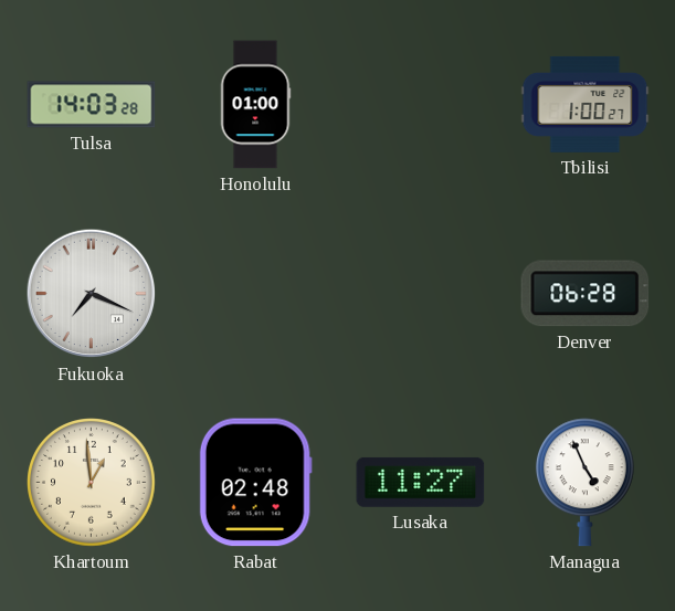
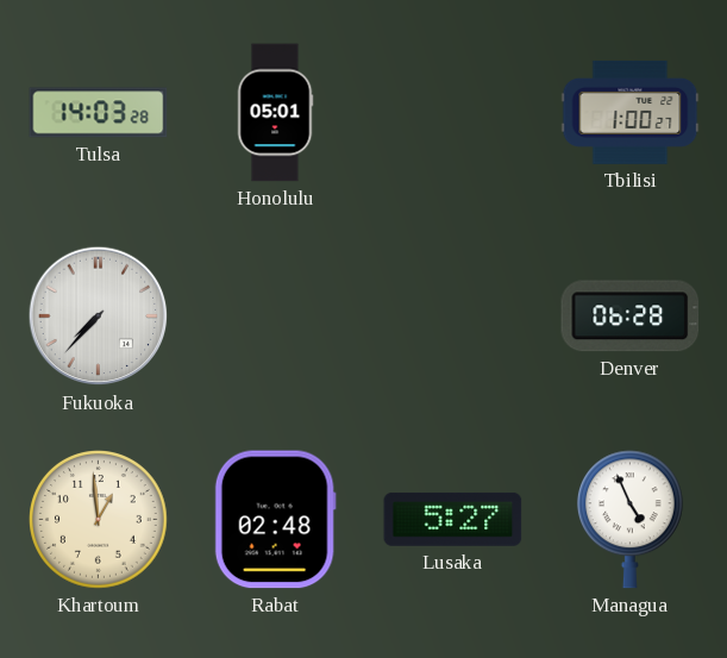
Honolulu: 01:00 -> 05:01 (275, 113)
Fukuoka: 7:19 -> 7:37 (99, 317)
Lusaka: 11:27 -> 5:27 (453, 519)
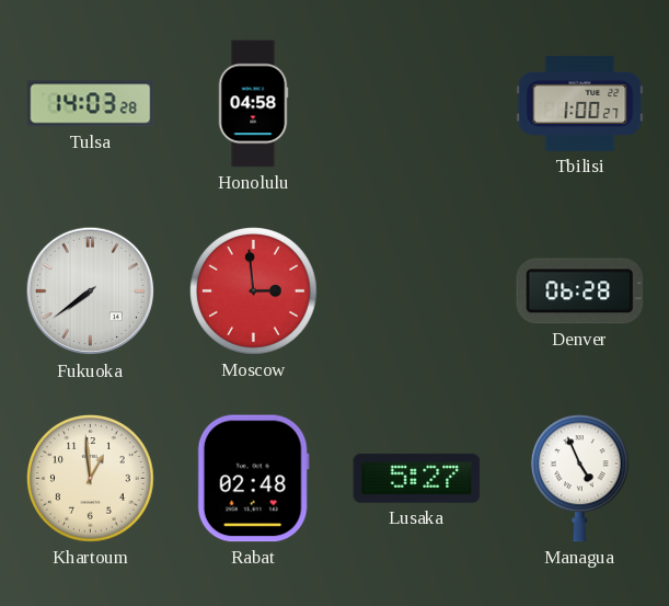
Honolulu: 05:01 -> 04:58 (253, 104)
Fukuoka: 7:37 -> 7:39 (91, 291)
Moscow: none -> 2:59 (254, 291)
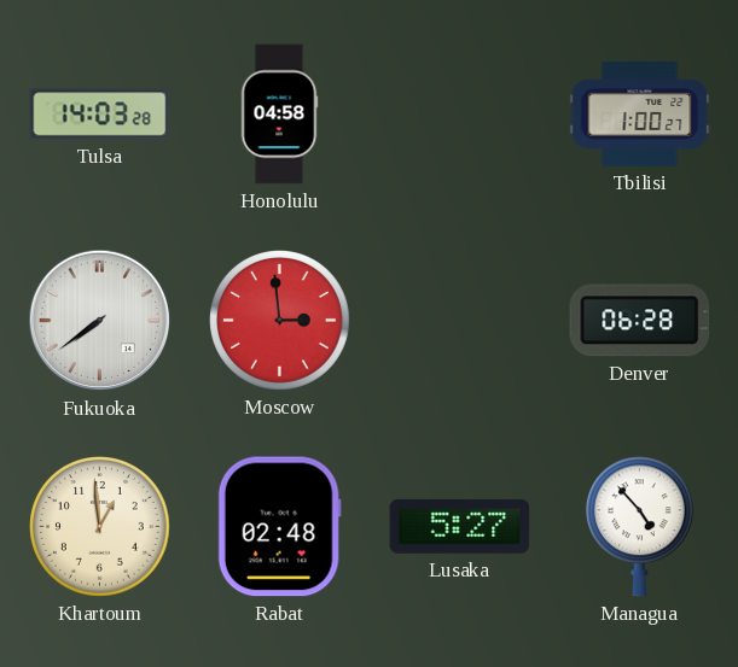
Managua: 4:56 -> 4:53 (639, 527)
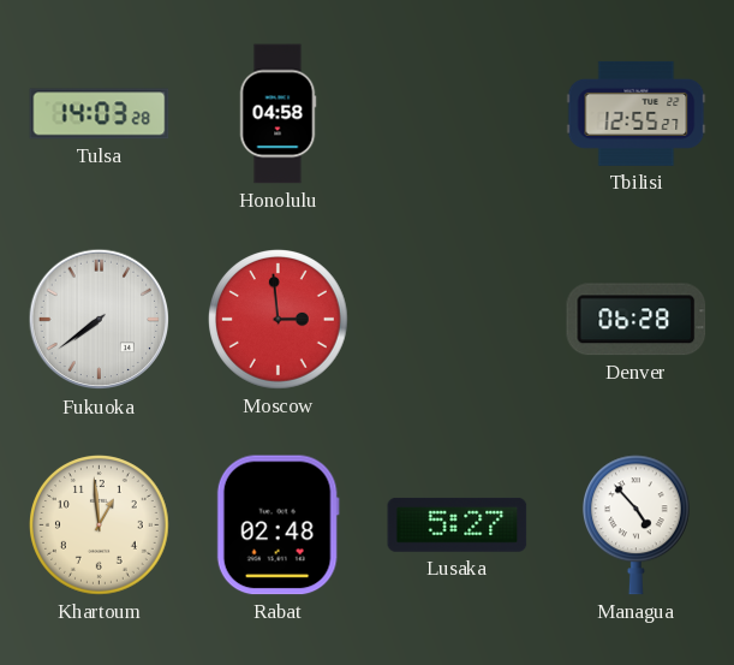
Tbilisi: 1:00 -> 12:55 (637, 113)
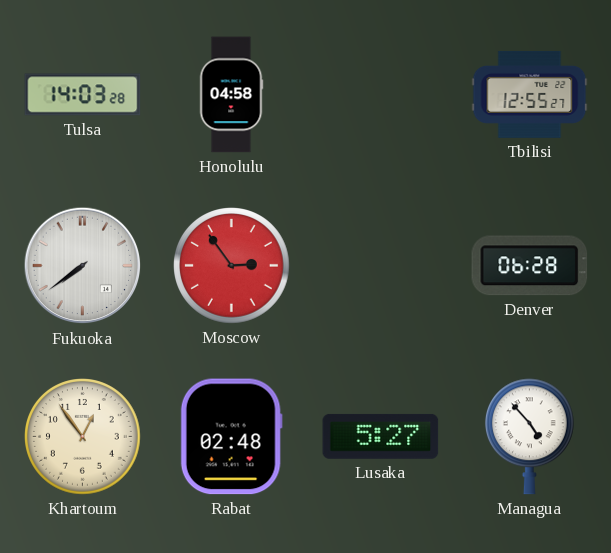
Moscow: 2:59 -> 2:54 (232, 266)
Khartoum: 12:59 -> 12:54 (83, 437)
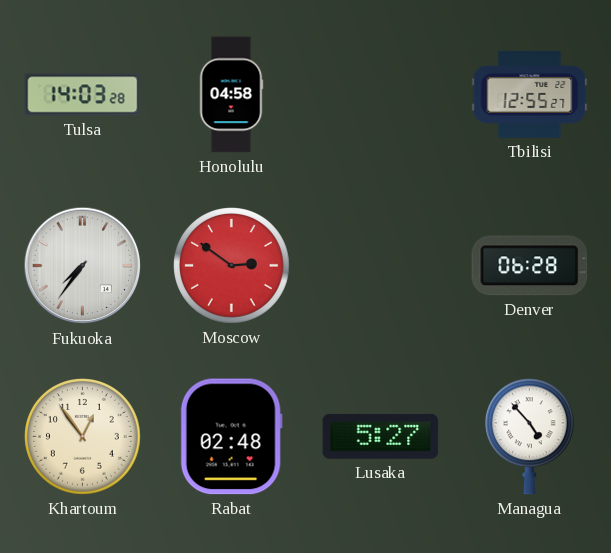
Fukuoka: 7:39 -> 7:36 (83, 266)
Moscow: 2:54 -> 2:51 (232, 266)
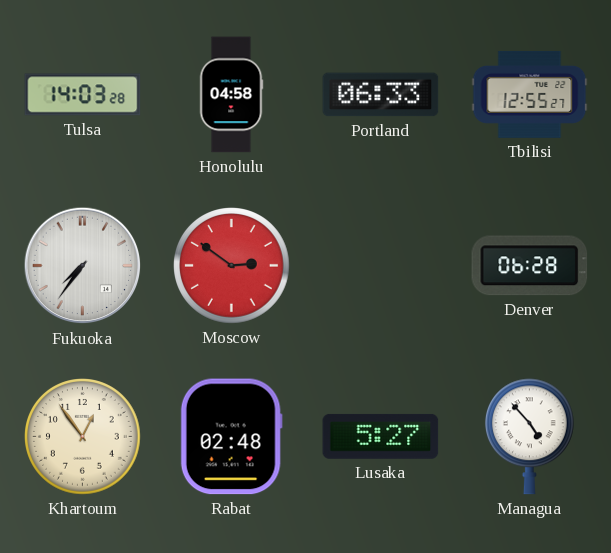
Portland: none -> 06:33 (381, 95)
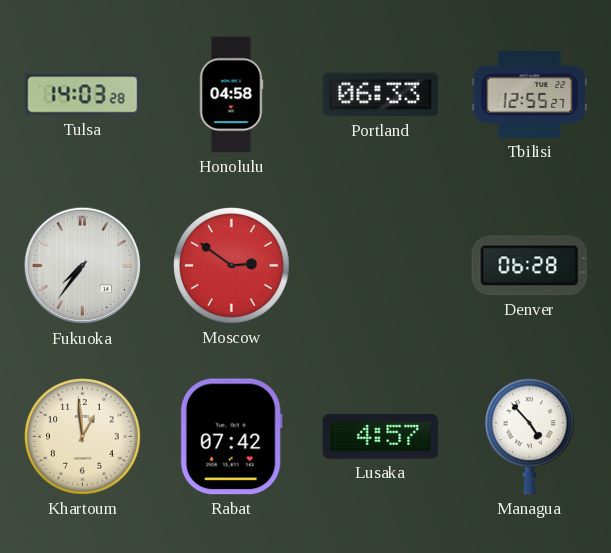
Khartoum: 12:54 -> 12:59 (83, 437)
Rabat: 02:48 -> 07:42 (231, 437)
Lusaka: 5:27 -> 4:57 (381, 436)
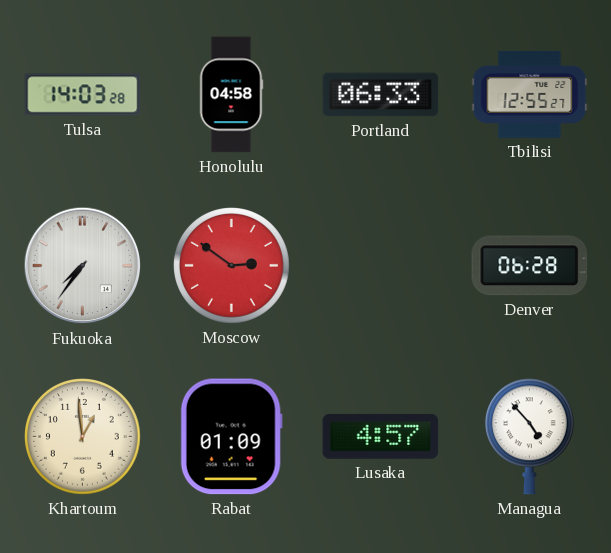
Rabat: 07:42 -> 01:09 (231, 437)
